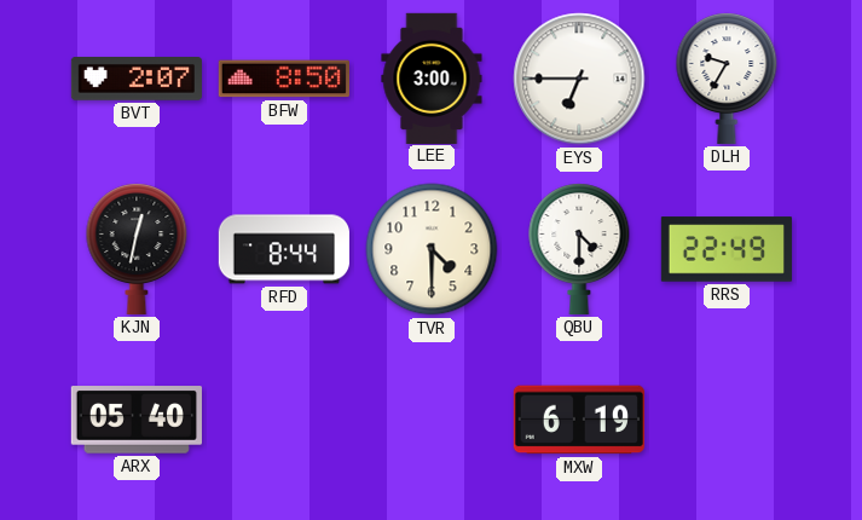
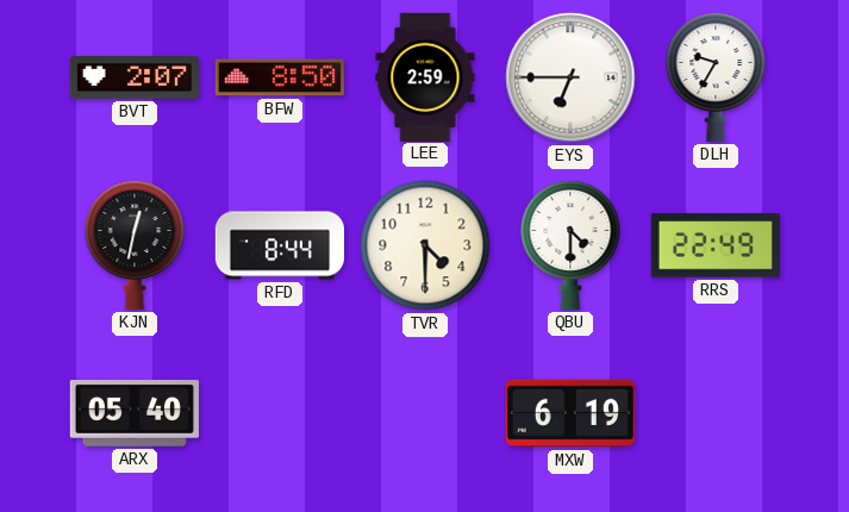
LEE: 3:00 -> 2:59 (425, 76)
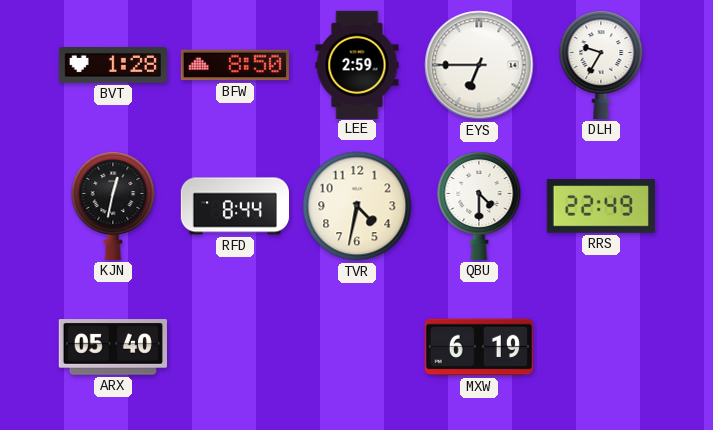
BVT: 2:07 -> 1:28 (113, 66)
TVR: 4:30 -> 4:32 (357, 206)
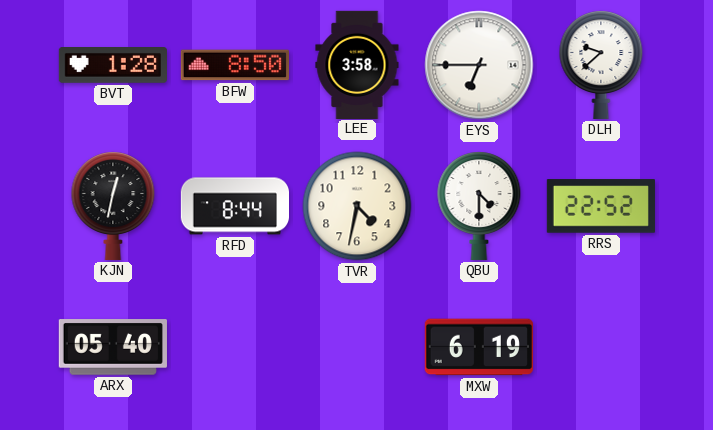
LEE: 2:59 -> 3:58 (357, 64)
DLH: 9:35 -> 9:38 (601, 65)
RRS: 22:49 -> 22:52 (601, 206)
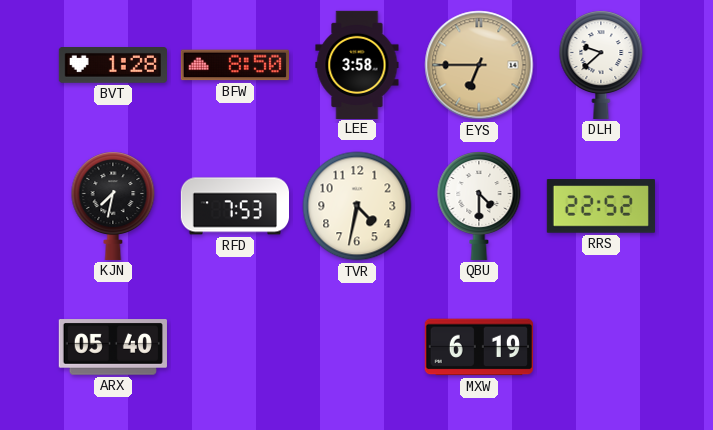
EYS dial: white -> champagne (479, 65)
KJN: 12:32 -> 7:32 (113, 206)
RFD: 8:44 -> 7:53 (234, 206)
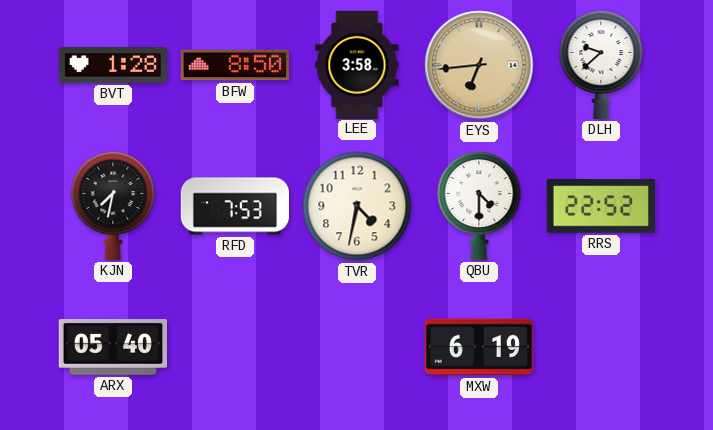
EYS: 6:45 -> 6:44 (479, 65)
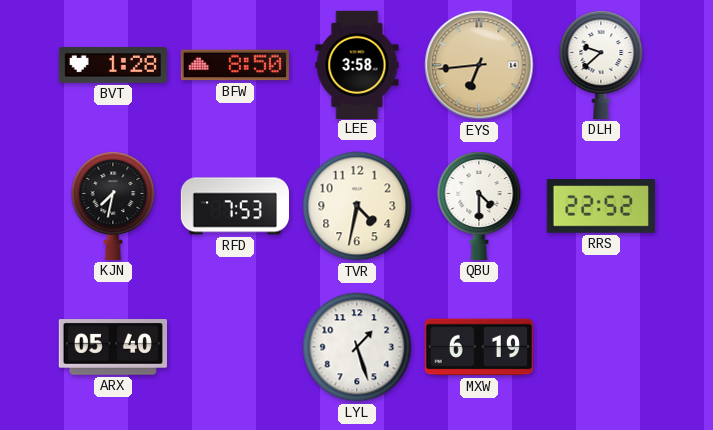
LYL: none -> 1:27 (357, 347)
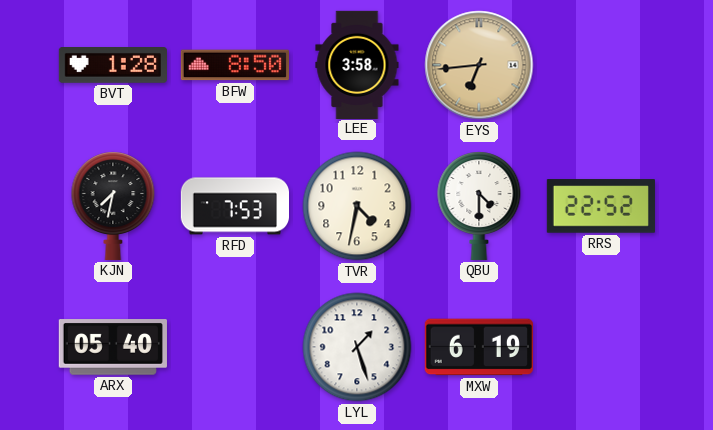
DLH: 9:38 -> none (601, 65)
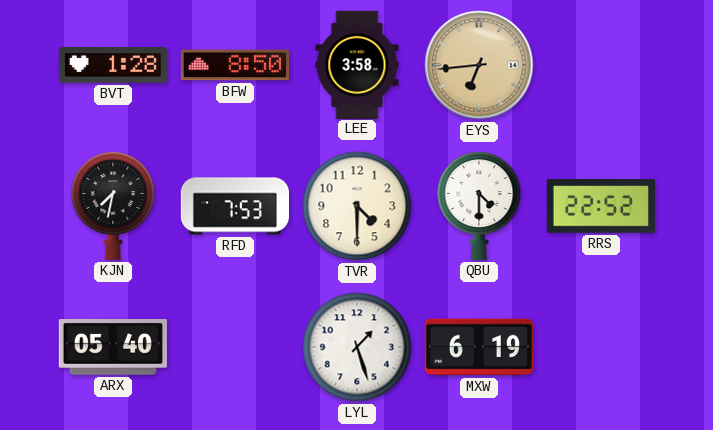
TVR: 4:32 -> 4:30 (357, 206)
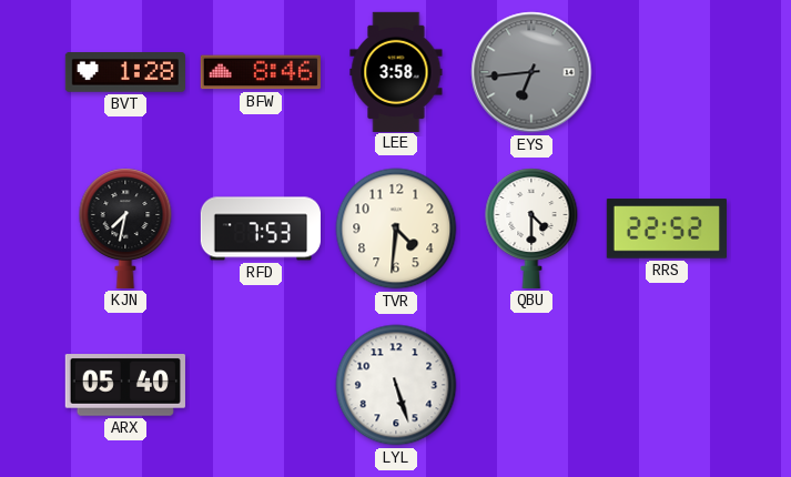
BFW: 8:50 -> 8:46 (261, 72)
EYS dial: champagne -> grey (531, 72)
TVR: 4:30 -> 4:31 (396, 229)
LYL: 1:27 -> 5:27 (396, 385)
MXW: 6:19 -> none (479, 347)
